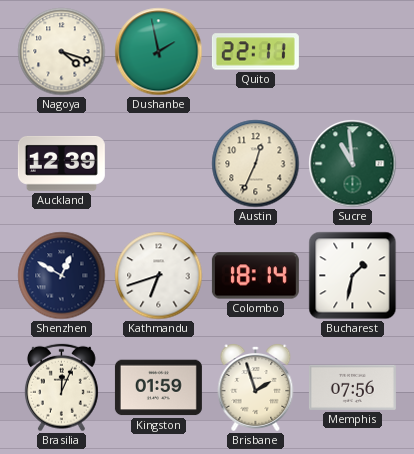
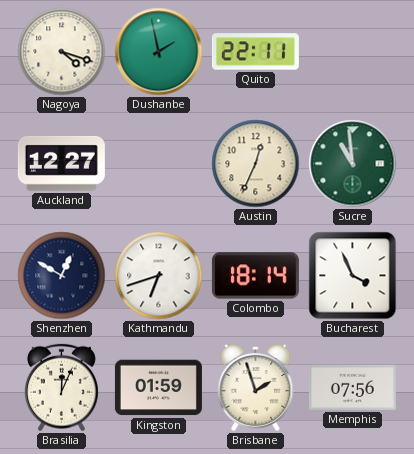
Auckland: 12:39 -> 12:27 (61, 163)
Bucharest: 1:32 -> 3:56 (353, 276)
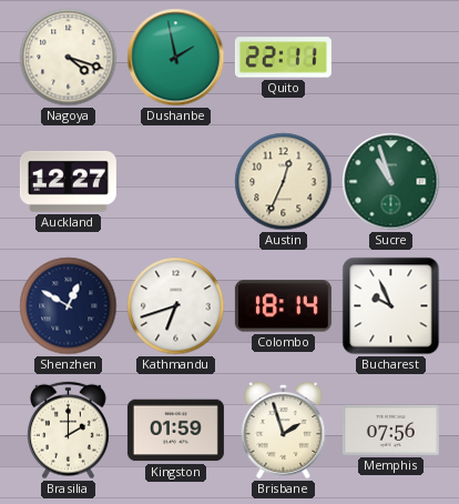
Sucre: 10:59 -> 10:57 (391, 182)
Bucharest: 3:56 -> 9:56 (391, 306)
Brasilia: 12:04 -> 2:00 (69, 431)
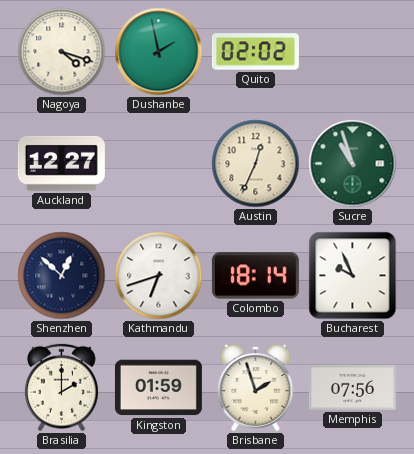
Quito: 22:11 -> 02:02 (255, 52)
Shenzhen: 12:50 -> 12:52 (62, 276)
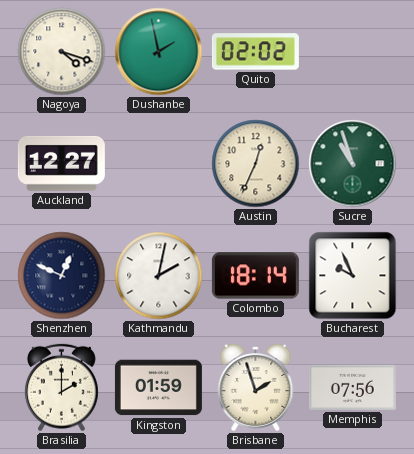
Shenzhen: 12:52 -> 12:49 (62, 276)
Kathmandu: 6:42 -> 2:02 (159, 276)
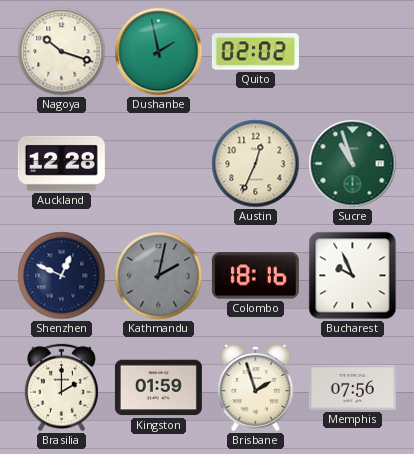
Nagoya: 4:18 -> 10:18 (62, 52)
Auckland: 12:27 -> 12:28 (61, 163)
Kathmandu dial: white -> grey (159, 276)
Colombo: 18:14 -> 18:16 (255, 276)
